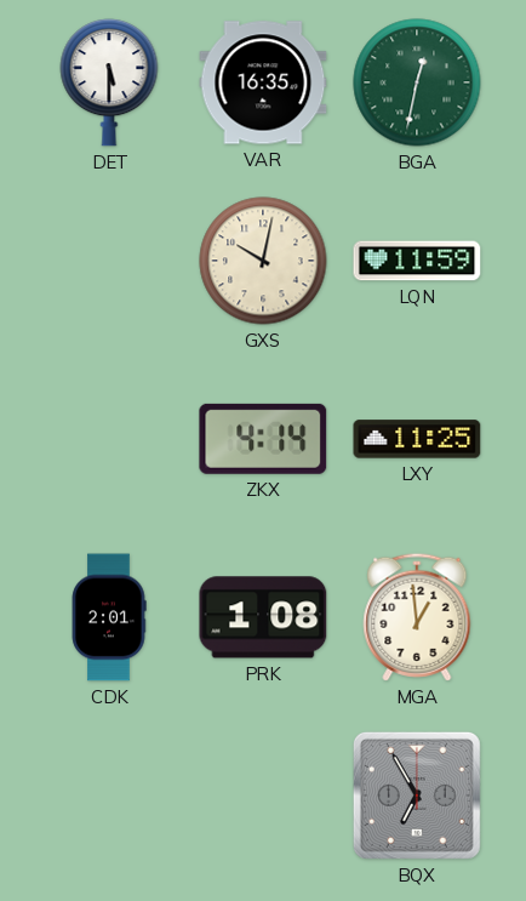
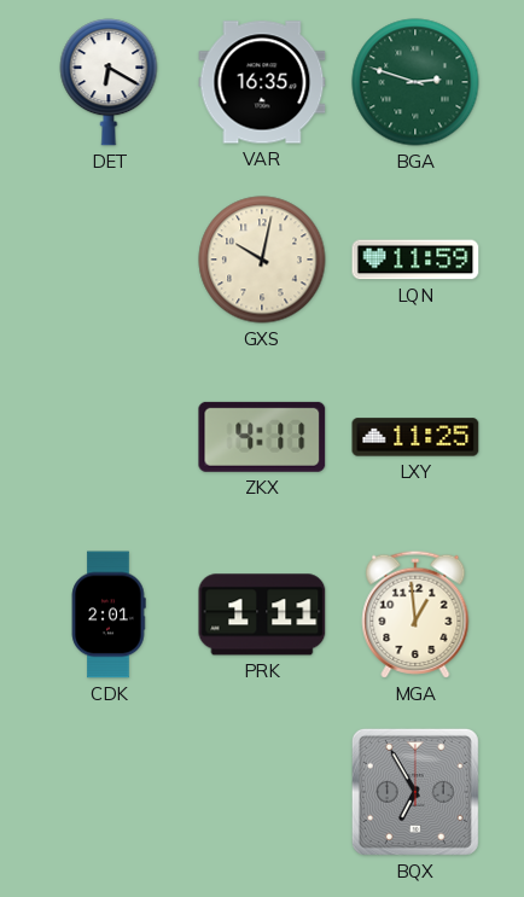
DET: 5:30 -> 6:20 (109, 82)
BGA: 12:32 -> 2:48 (415, 82)
ZKX: 4:14 -> 4:11 (262, 437)
PRK: 1:08 -> 1:11 (262, 614)
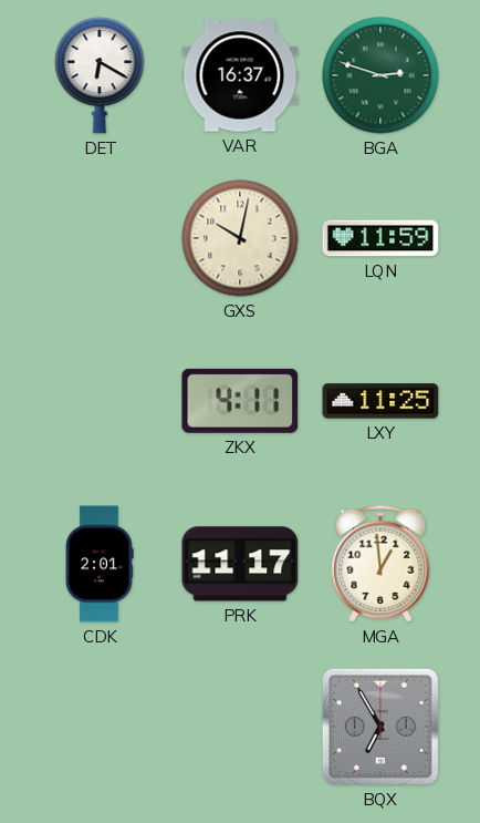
VAR: 16:35 -> 16:37 (240, 75)
PRK: 1:11 -> 11:17 (240, 564)
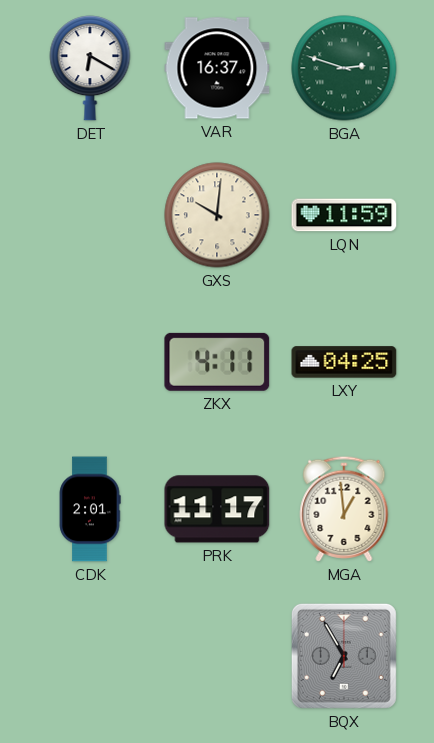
GXS: 10:02 -> 10:01 (217, 215)
LXY: 11:25 -> 04:25 (344, 362)
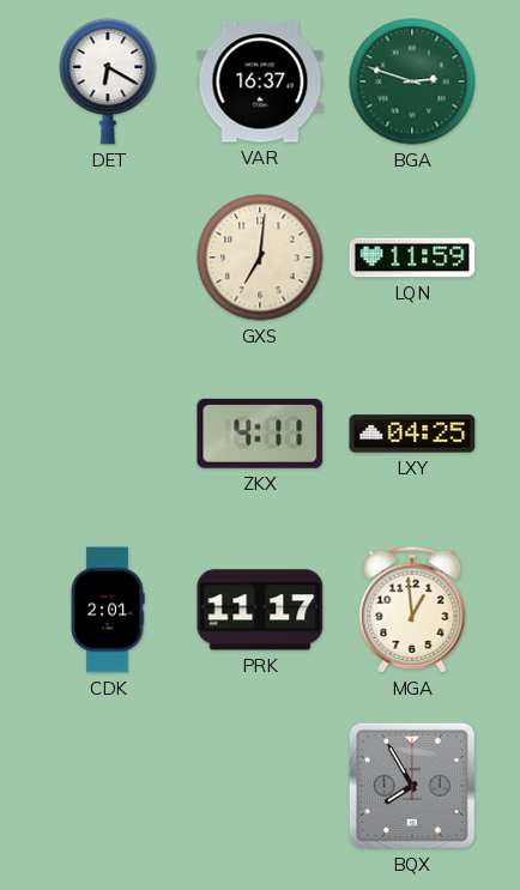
GXS: 10:01 -> 7:01 (260, 258)
BQX: 6:55 -> 7:55 (412, 786)
